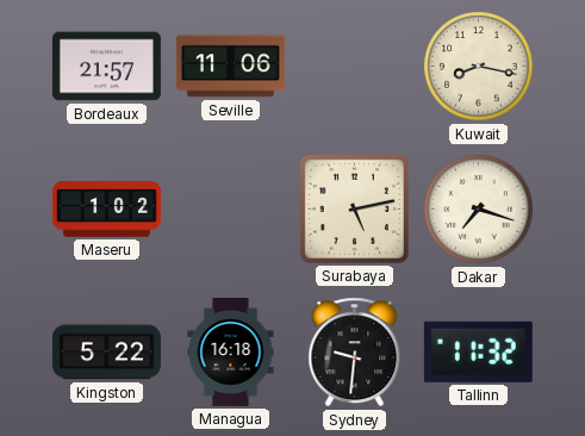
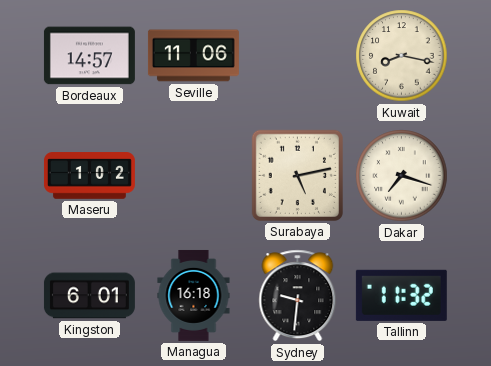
Bordeaux: 21:57 -> 14:57 (89, 56)
Kingston: 5:22 -> 6:01 (89, 296)
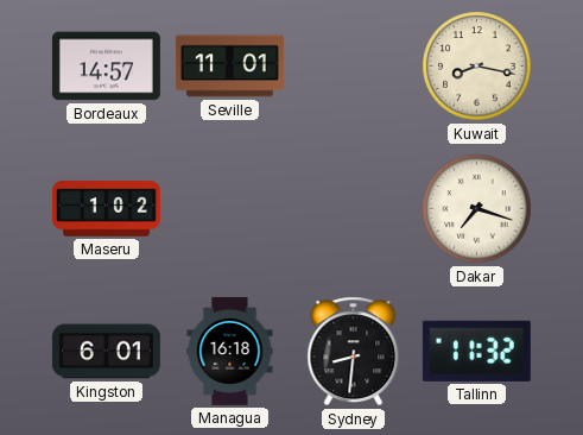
Seville: 11:06 -> 11:01 (229, 67)
Surabaya: 5:13 -> none (297, 175)
Sydney: 9:31 -> 8:31 (354, 352)
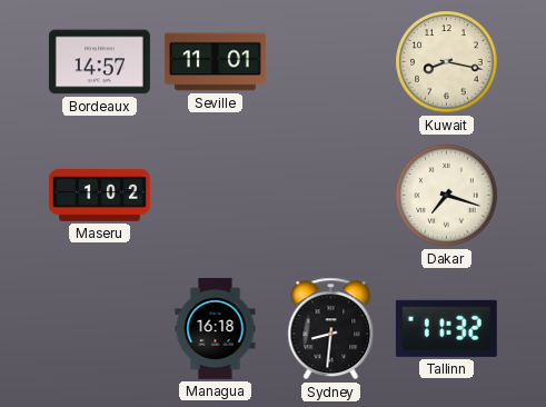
Kingston: 6:01 -> none (106, 352)
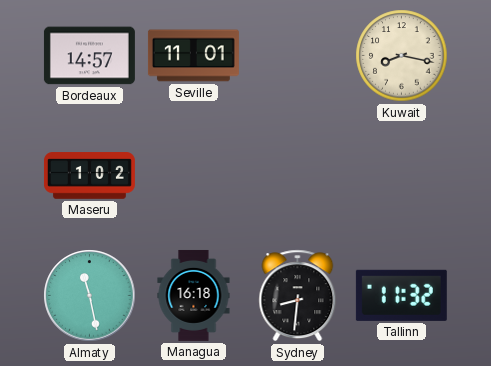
Dakar: 7:18 -> none (447, 196)
Almaty: none -> 11:28 (90, 296)
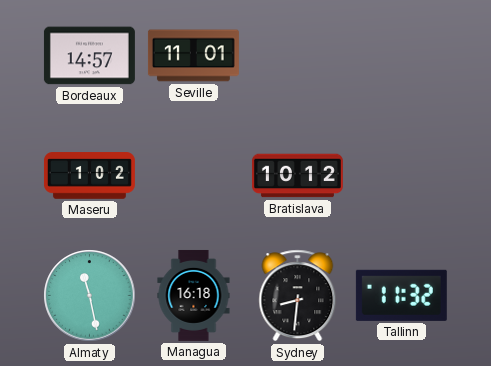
Kuwait: 8:17 -> none (402, 56)
Bratislava: none -> 10:12 (297, 176)
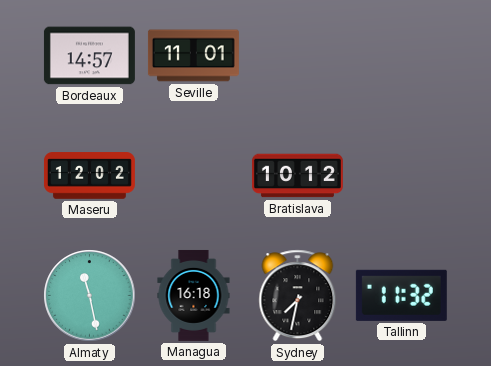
Maseru: 1:02 -> 12:02 (89, 176)
Sydney: 8:31 -> 7:32 (298, 296)
